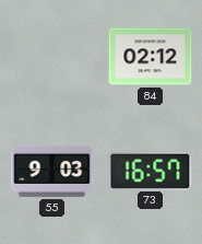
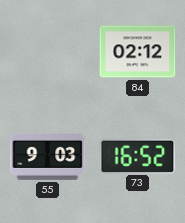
73: 16:57 -> 16:52 (138, 156)
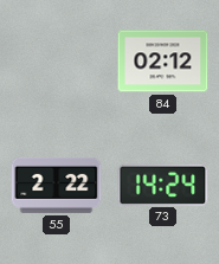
55: 9:03 -> 2:22 (57, 185)
73: 16:52 -> 14:24 (163, 185)
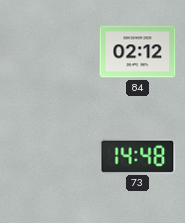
55: 2:22 -> none (57, 185)
73: 14:24 -> 14:48 (138, 156)
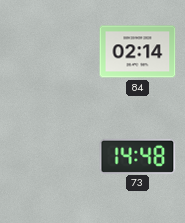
84: 02:12 -> 02:14 (138, 52)
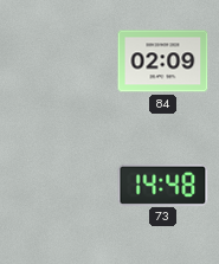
84: 02:14 -> 02:09 (163, 62)
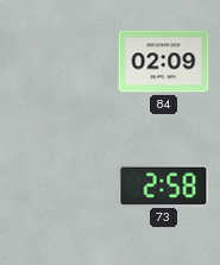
73: 14:48 -> 2:58 (164, 185)
